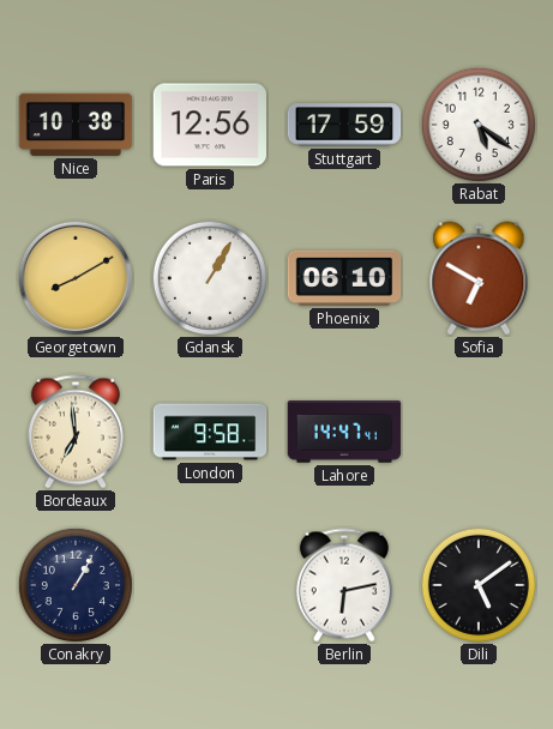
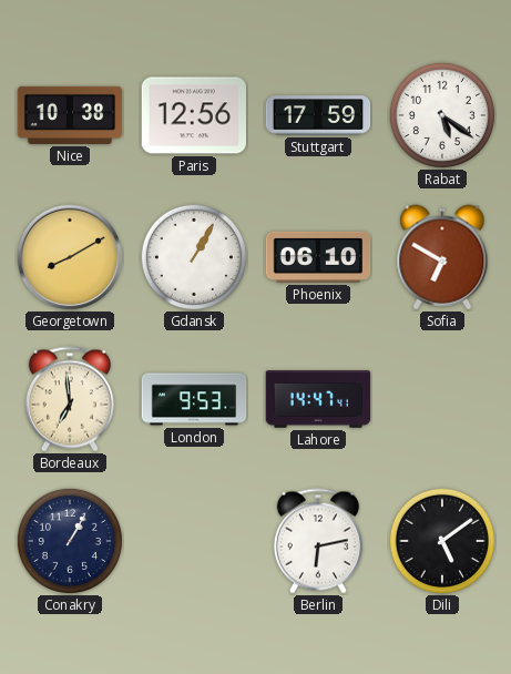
London: 9:58 -> 9:53 (194, 399)
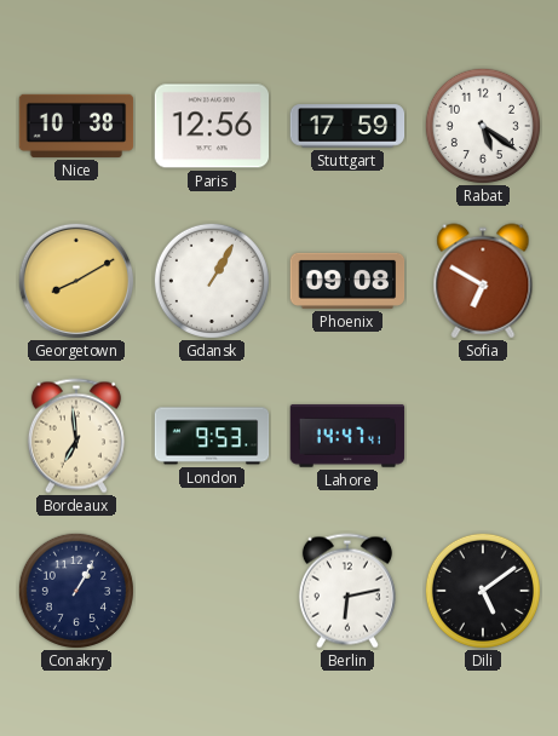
Phoenix: 06:10 -> 09:08 (347, 281)
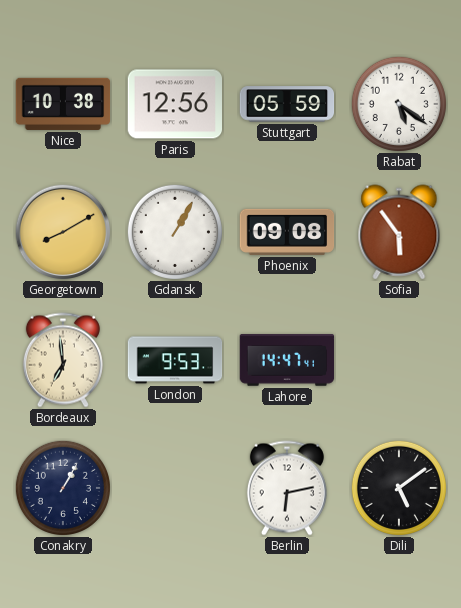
Stuttgart: 17:59 -> 05:59 (287, 104)
Sofia: 6:50 -> 5:54 (399, 232)
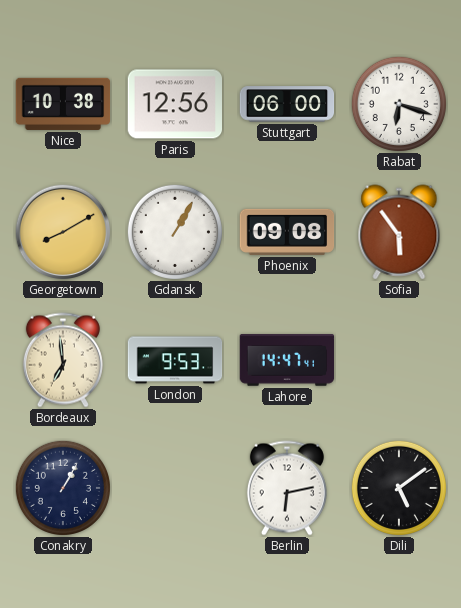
Stuttgart: 05:59 -> 06:00 (287, 104)
Rabat: 5:21 -> 6:18 (399, 104)
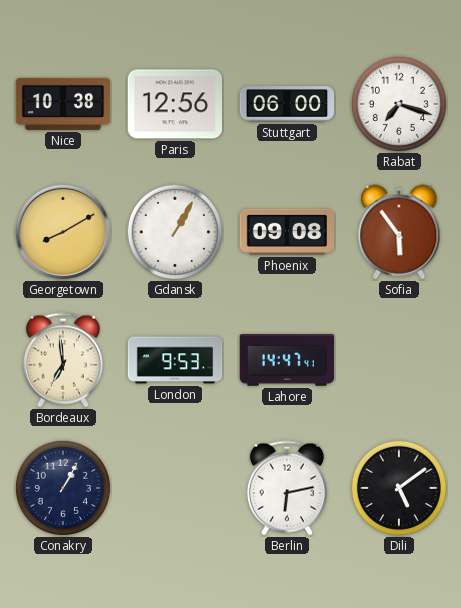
Rabat: 6:18 -> 7:18 (399, 104)
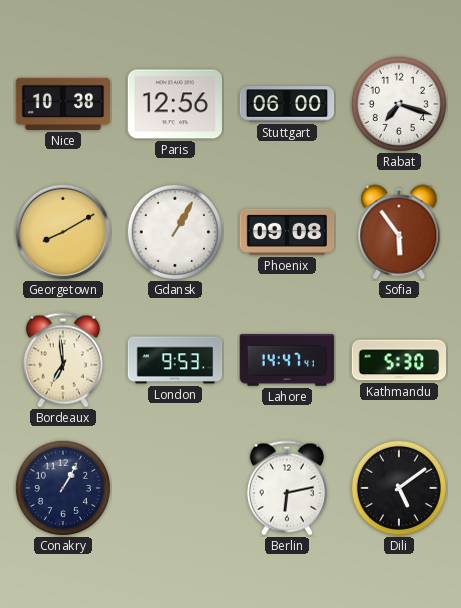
Kathmandu: none -> 5:30 (399, 360)
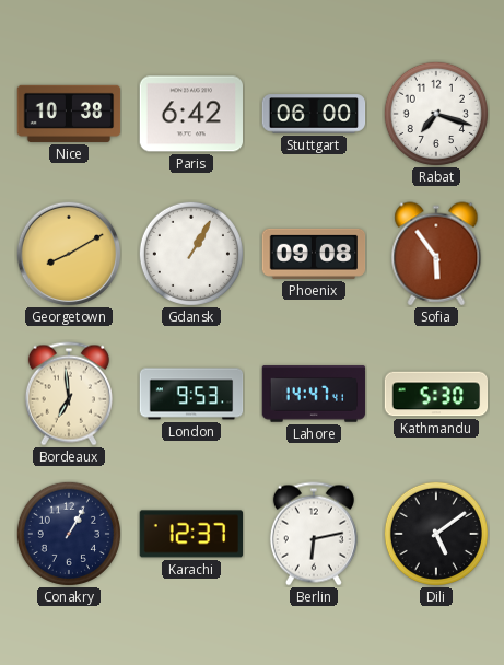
Paris: 12:56 -> 6:42 (191, 114)
Karachi: none -> 12:37 (190, 534)
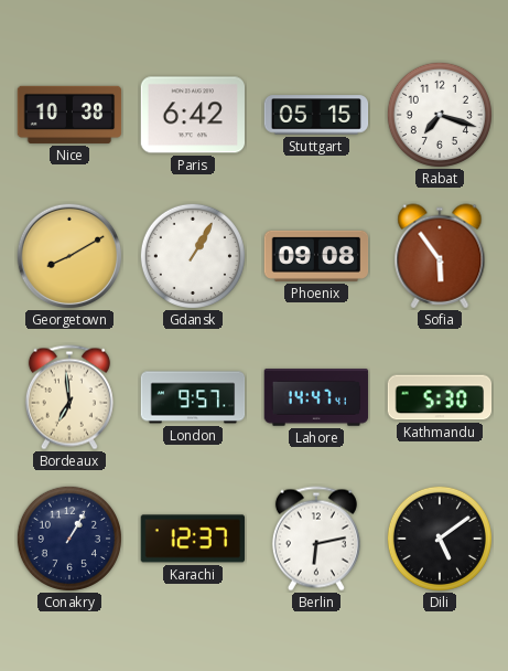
Stuttgart: 06:00 -> 05:15 (316, 115)
London: 9:53 -> 9:57 (193, 397)
